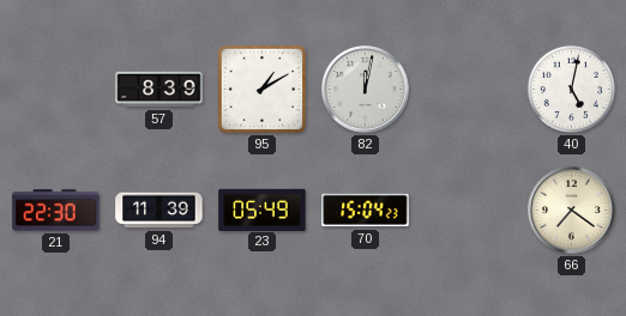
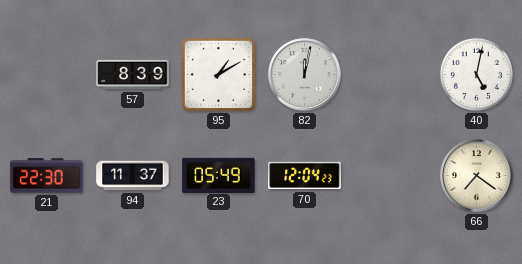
94: 11:39 -> 11:37 (133, 176)
70: 15:04 -> 12:04 (305, 176)
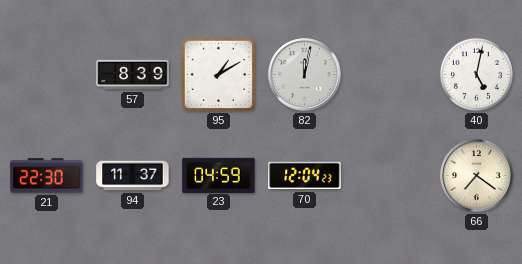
23: 05:49 -> 04:59 (219, 175)
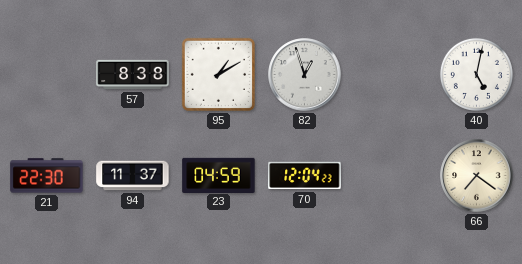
57: 8:39 -> 8:38 (133, 75)
82: 12:02 -> 12:57 (305, 75)
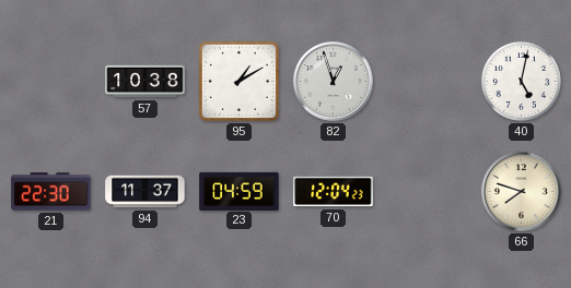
57: 8:38 -> 10:38 (145, 82)
66: 7:21 -> 7:48 (522, 192)
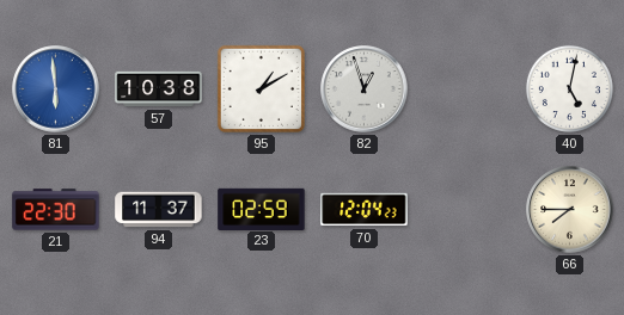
81: none -> 5:59 (56, 89)
23: 04:59 -> 02:59 (262, 209)
66: 7:48 -> 7:45 (570, 210)
